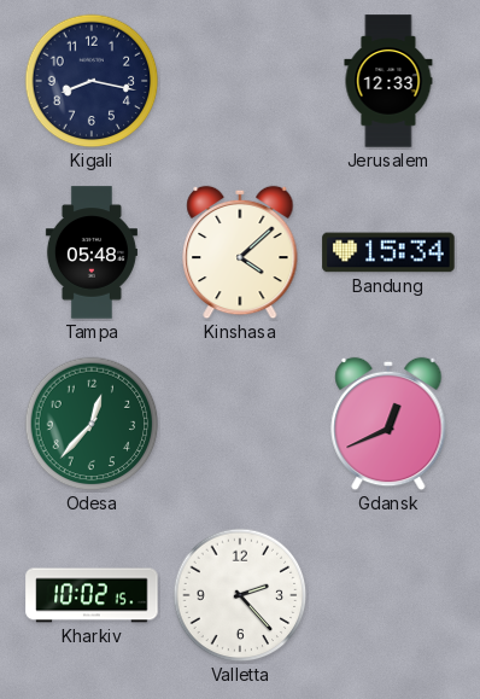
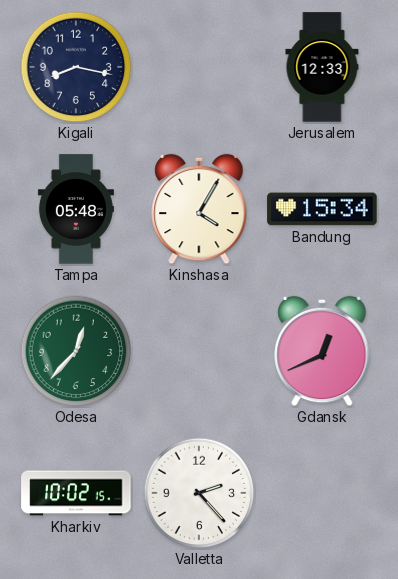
Kinshasa: 4:08 -> 4:05 (199, 209)
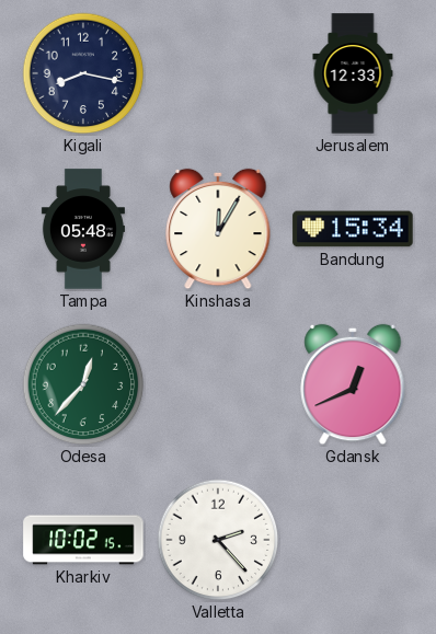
Kinshasa: 4:05 -> 12:05 (218, 229)
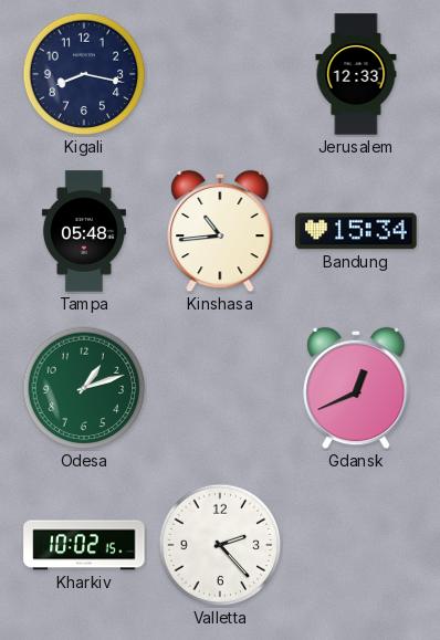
Kinshasa: 12:05 -> 10:44 (220, 231)
Odesa: 12:37 -> 1:12 (84, 388)
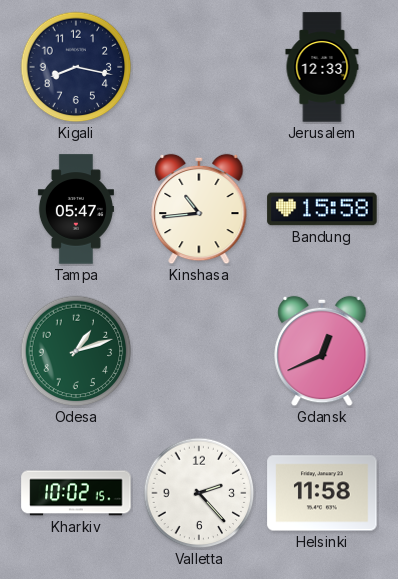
Tampa: 05:48 -> 05:47 (76, 209)
Bandung: 15:34 -> 15:58 (322, 209)
Helsinki: none -> 11:58 (322, 493)
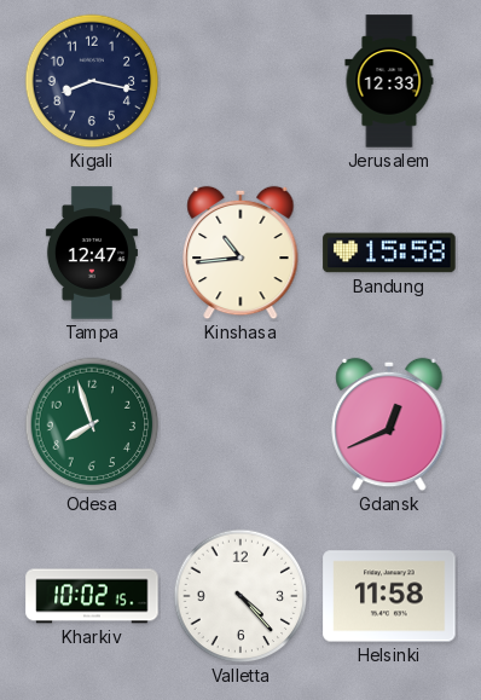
Tampa: 05:47 -> 12:47 (92, 253)
Odesa: 1:12 -> 7:57 (92, 424)
Valletta: 2:23 -> 4:23 (240, 596)
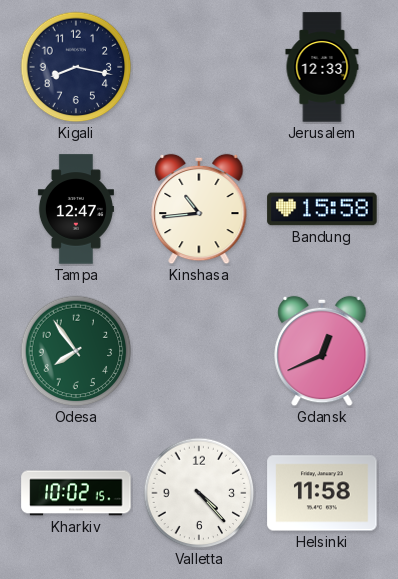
Odesa: 7:57 -> 7:54 (76, 351)
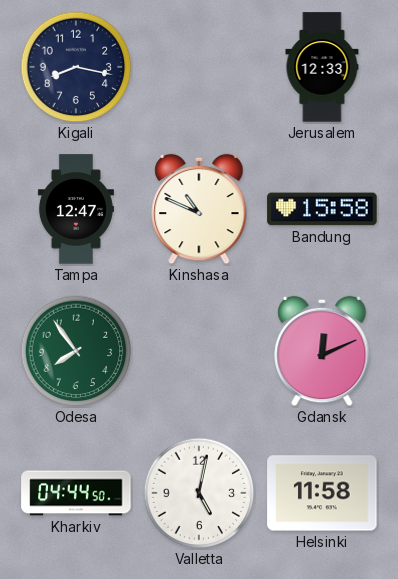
Kinshasa: 10:44 -> 10:49 (199, 209)
Gdansk: 12:41 -> 12:11 (322, 351)
Kharkiv: 10:02 -> 04:44 (76, 493)
Valletta: 4:23 -> 5:02 (199, 493)
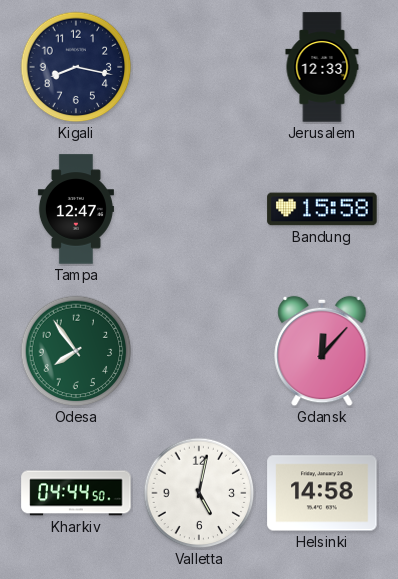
Kinshasa: 10:49 -> none (199, 209)
Gdansk: 12:11 -> 12:07 (322, 351)
Helsinki: 11:58 -> 14:58 (322, 493)
